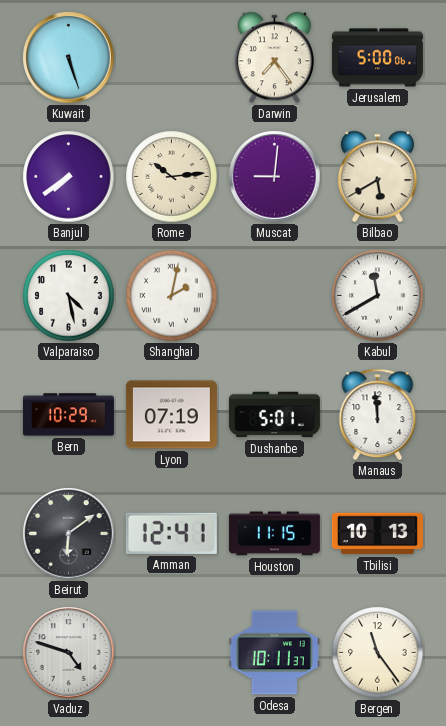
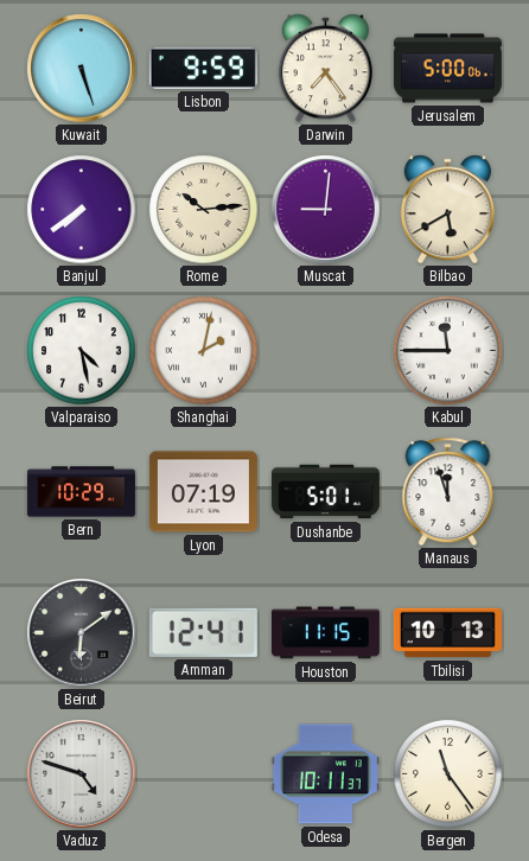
Lisbon: none -> 9:59 (203, 68)
Kabul: 11:40 -> 11:45 (448, 351)
Manaus: 11:59 -> 11:57 (448, 492)
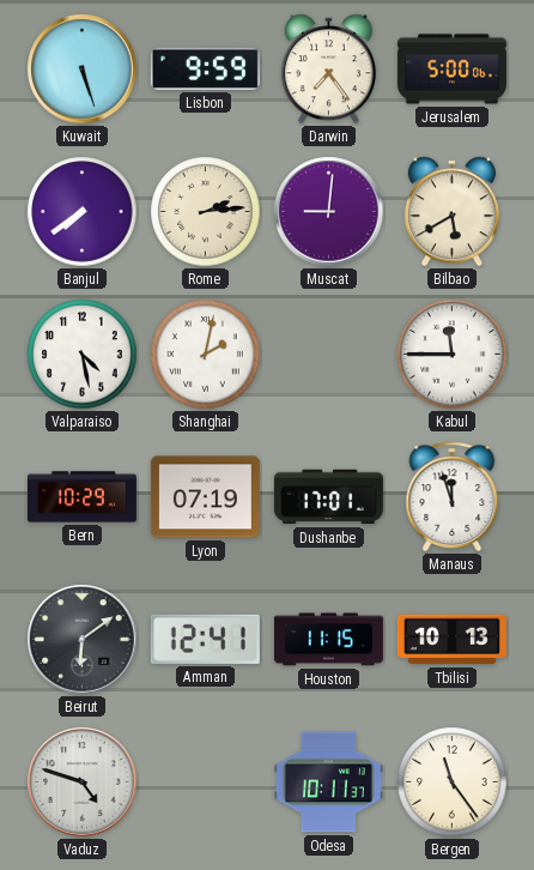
Rome: 10:14 -> 2:14 (206, 212)
Dushanbe: 5:01 -> 17:01 (328, 497)
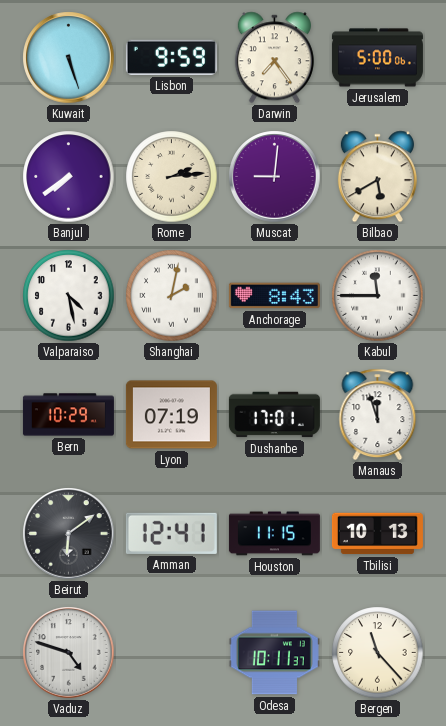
Anchorage: none -> 8:43 (274, 296)
Bergen: 11:24 -> 11:23 (378, 653)
